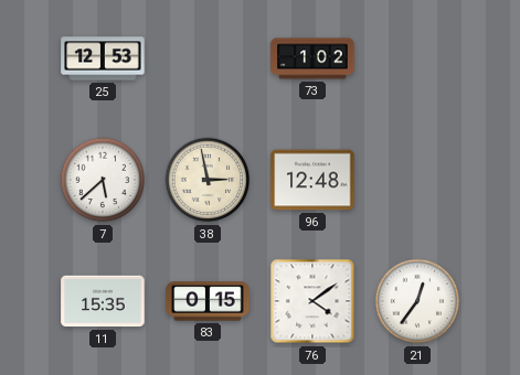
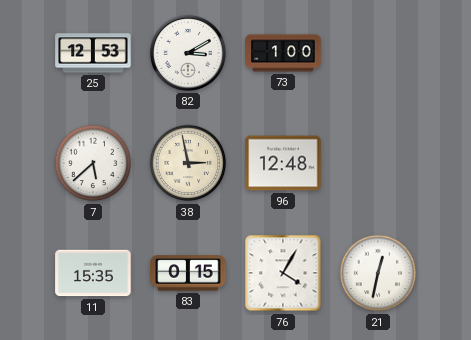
82: none -> 3:10 (188, 53)
73: 1:02 -> 1:00 (283, 53)
76: 4:09 -> 4:05 (283, 273)
21: 12:36 -> 12:32 (378, 273)
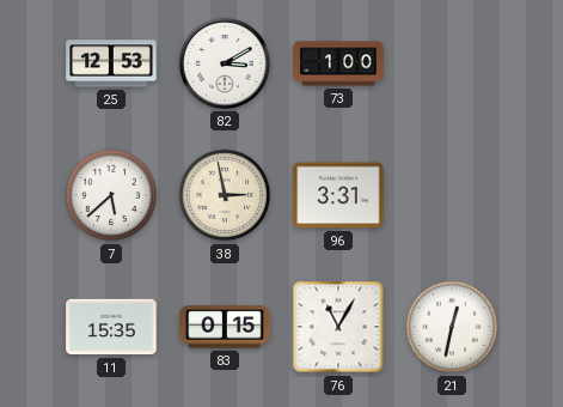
96: 12:48 -> 3:31 (338, 195)
76: 4:05 -> 11:05 (338, 327)
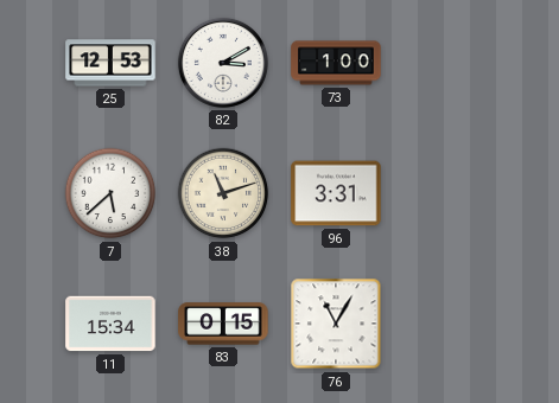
38: 2:58 -> 11:12 (223, 193)
11: 15:35 -> 15:34 (110, 324)
21: 12:32 -> none (452, 327)
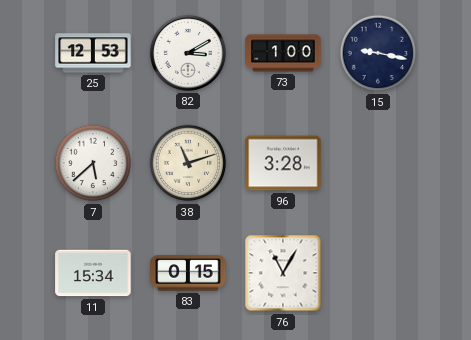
15: none -> 9:17 (378, 53)
96: 3:31 -> 3:28 (283, 163)
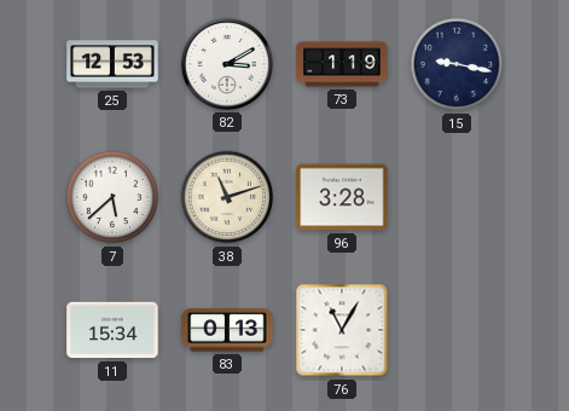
73: 1:00 -> 1:19 (342, 64)
83: 0:15 -> 0:13 (227, 330)
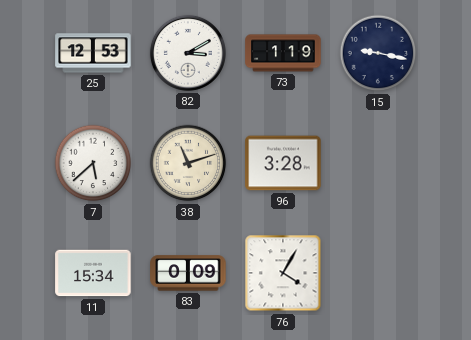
83: 0:13 -> 0:09 (188, 273)
76: 11:05 -> 4:05 (283, 273)
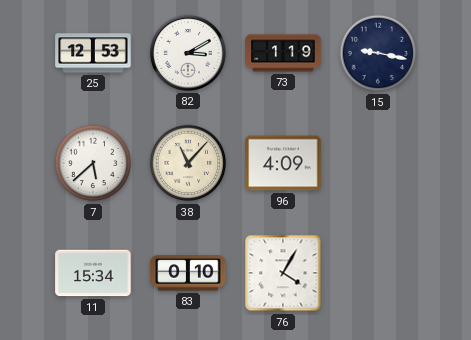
38: 11:12 -> 11:07 (188, 163)
96: 3:28 -> 4:09 (283, 163)
83: 0:09 -> 0:10 (188, 273)
